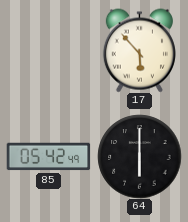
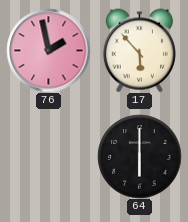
76: none -> 1:58 (48, 50)
85: 05:42 -> none (48, 157)
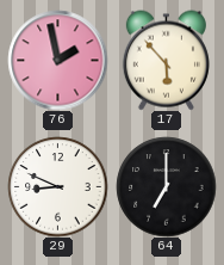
29: none -> 8:49 (57, 186)
64: 6:00 -> 7:00 (166, 186)
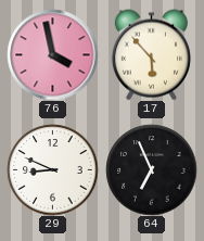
76: 1:58 -> 3:58 (52, 54)
64: 7:00 -> 6:56 (151, 169)
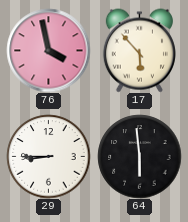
29: 8:49 -> 8:45 (48, 156)
64: 6:56 -> 5:59 (139, 156)
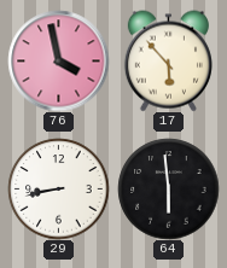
29: 8:45 -> 8:43 (58, 188)
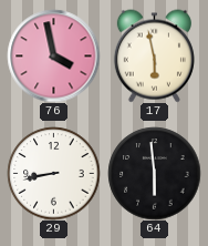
17: 5:53 -> 5:58 (154, 55)
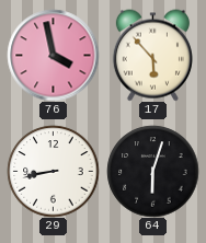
17: 5:58 -> 5:53 (152, 55)
64: 5:59 -> 6:03 (152, 171)
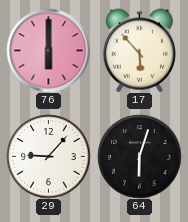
76: 3:58 -> 6:00 (48, 50)
29: 8:43 -> 9:07 (48, 156)
